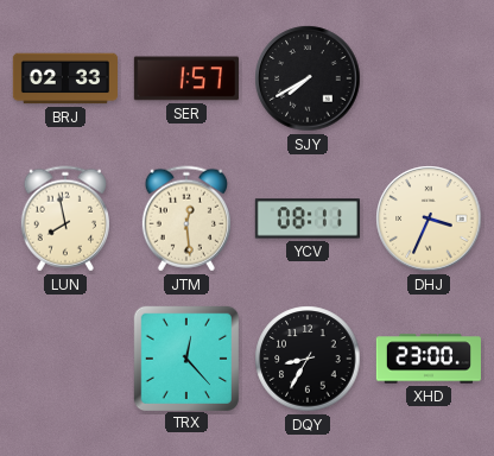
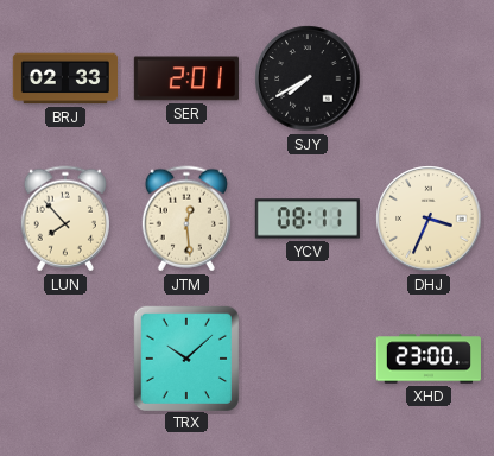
SER: 1:57 -> 2:01 (186, 78)
LUN: 7:58 -> 7:53 (65, 218)
TRX: 12:23 -> 10:08 (185, 357)
DQY: 8:35 -> none (308, 359)
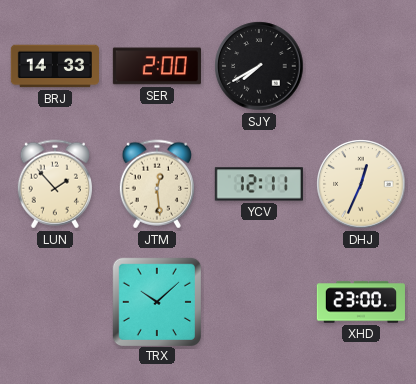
BRJ: 02:33 -> 14:33 (54, 66)
SER: 2:01 -> 2:00 (157, 66)
LUN: 7:53 -> 1:53 (55, 184)
YCV: 08:11 -> 12:11 (259, 184)
DHJ: 3:34 -> 12:34 (361, 184)
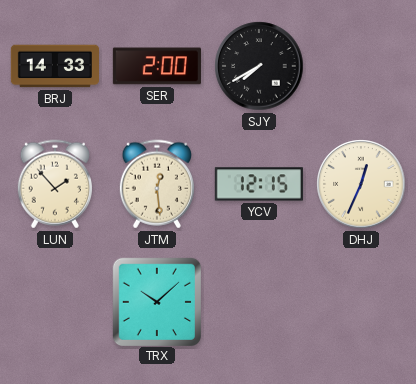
YCV: 12:11 -> 12:15 (259, 184)
XHD: 23:00 -> none (361, 302)
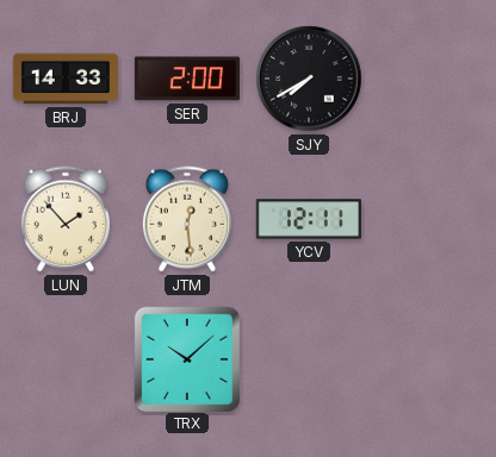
YCV: 12:15 -> 12:11 (309, 219)
DHJ: 12:34 -> none (361, 184)
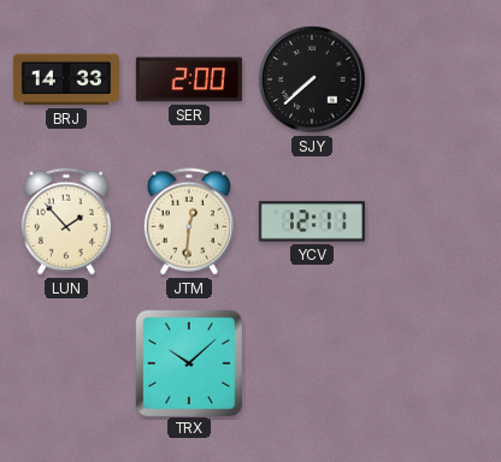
SJY: 7:40 -> 7:38 (312, 79)
JTM: 12:29 -> 12:31 (189, 221)
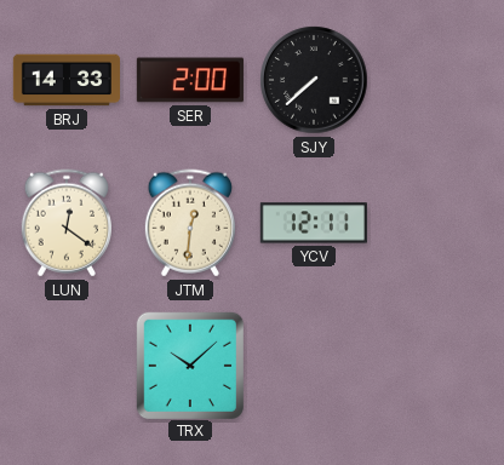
LUN: 1:53 -> 12:21 (67, 223)
